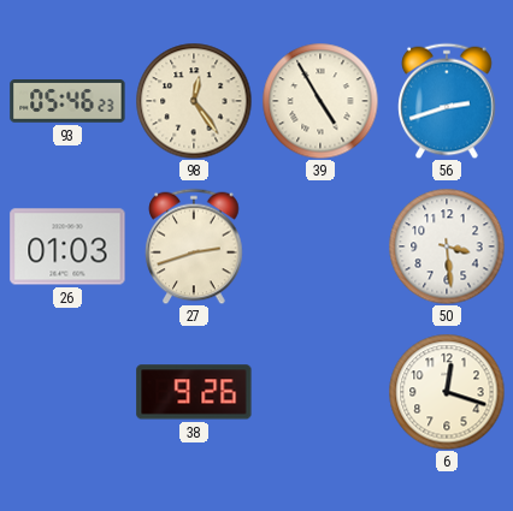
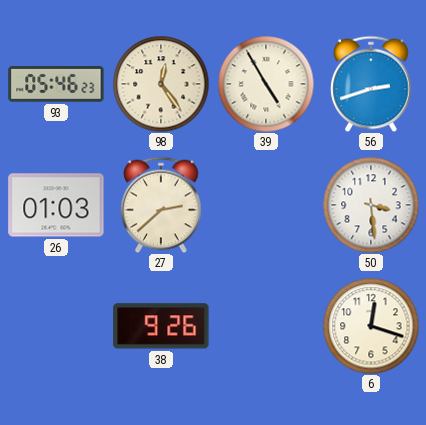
27: 2:42 -> 2:38 (161, 205)
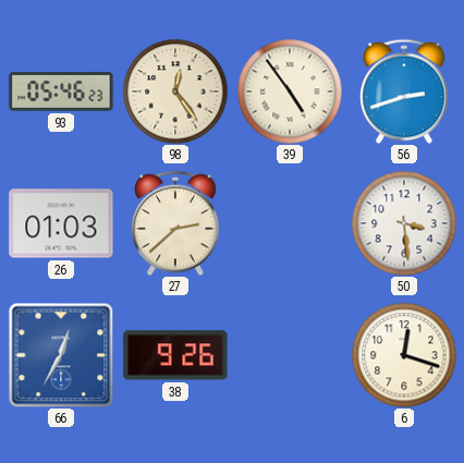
39: 4:55 -> 4:54 (290, 92)
66: none -> 12:35 (61, 355)
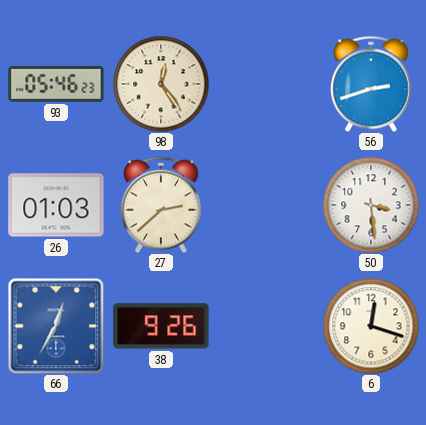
39: 4:54 -> none (290, 92)
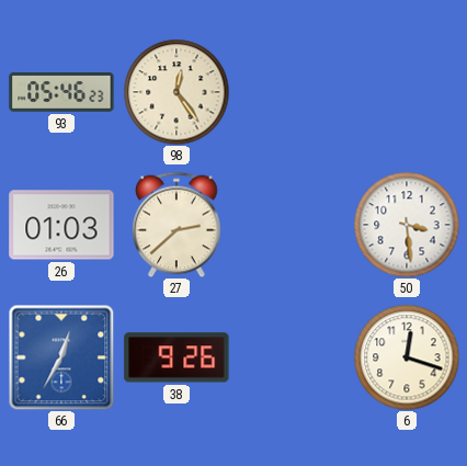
56: 2:42 -> none (371, 84)
